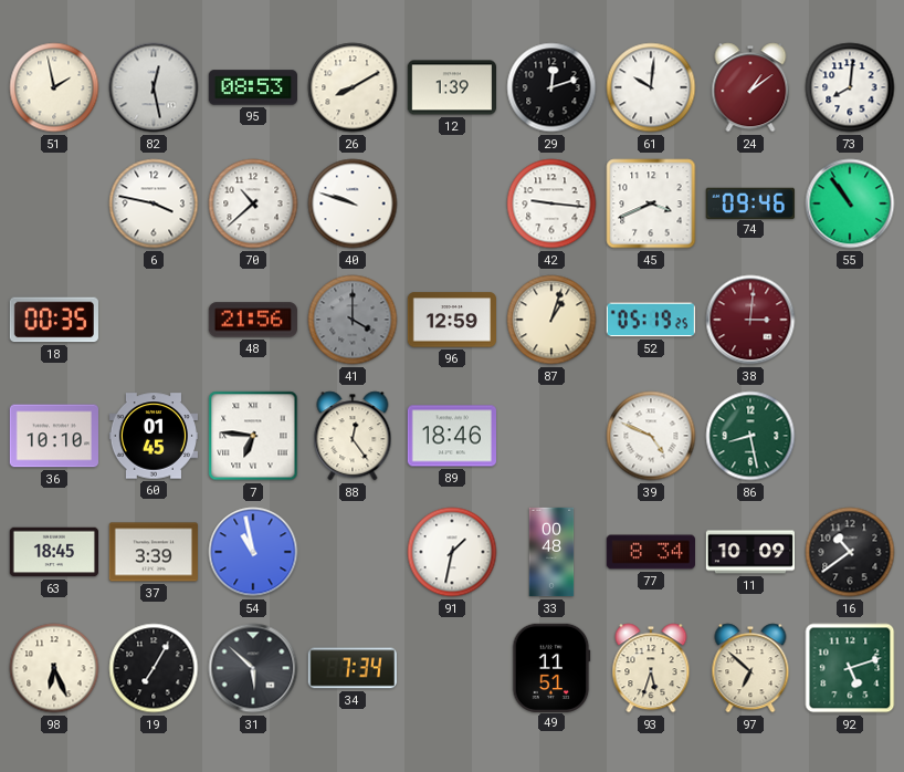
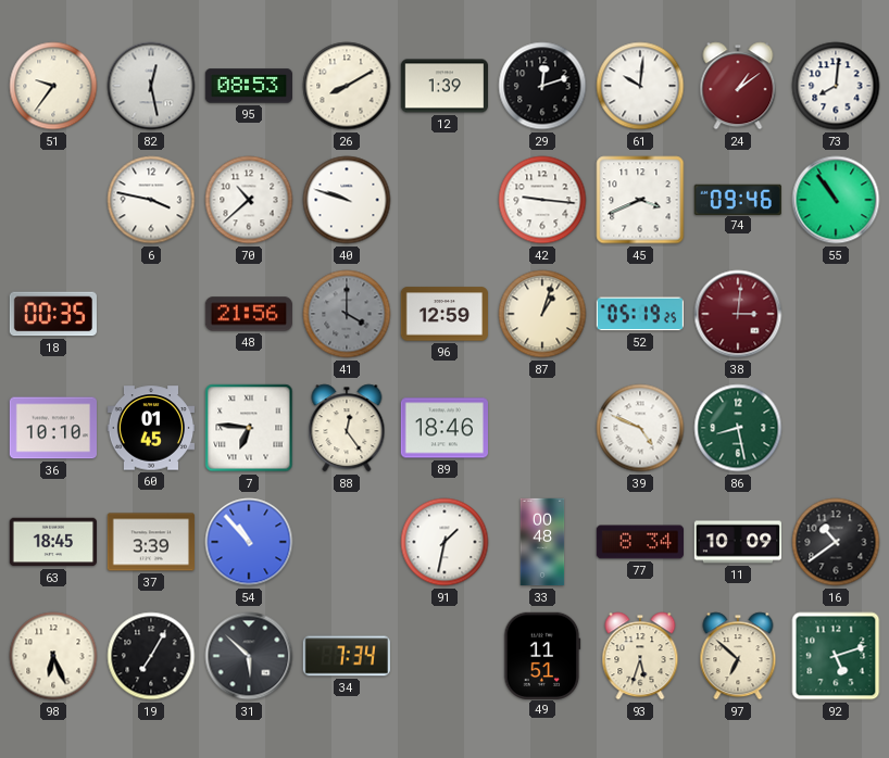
51: 1:58 -> 9:36 (53, 86)
54: 10:58 -> 10:53 (249, 542)
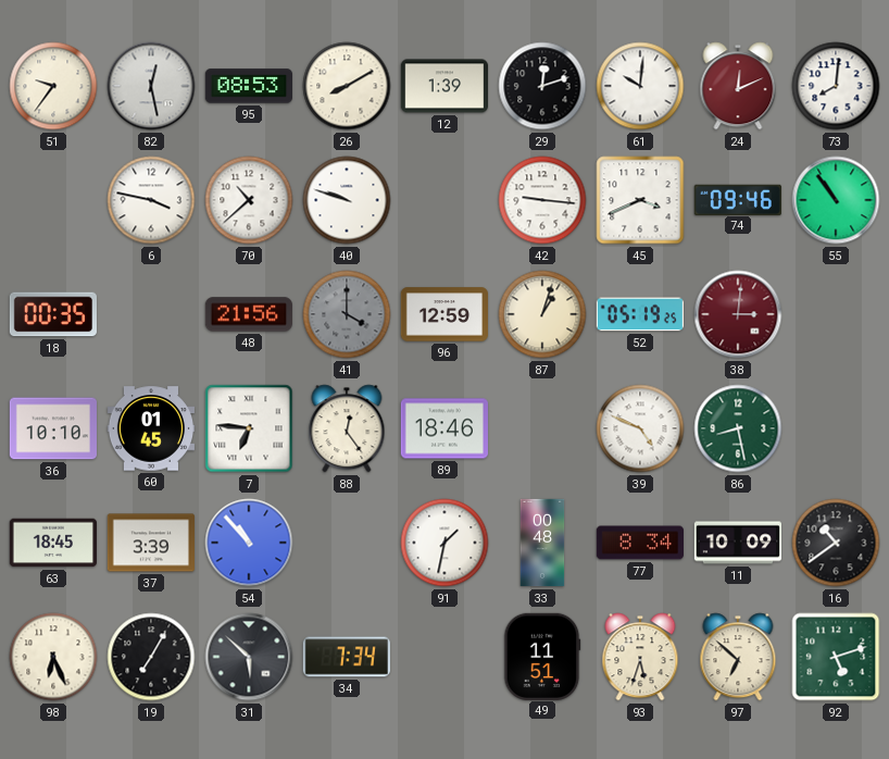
24: 1:09 -> 12:11 (738, 86)
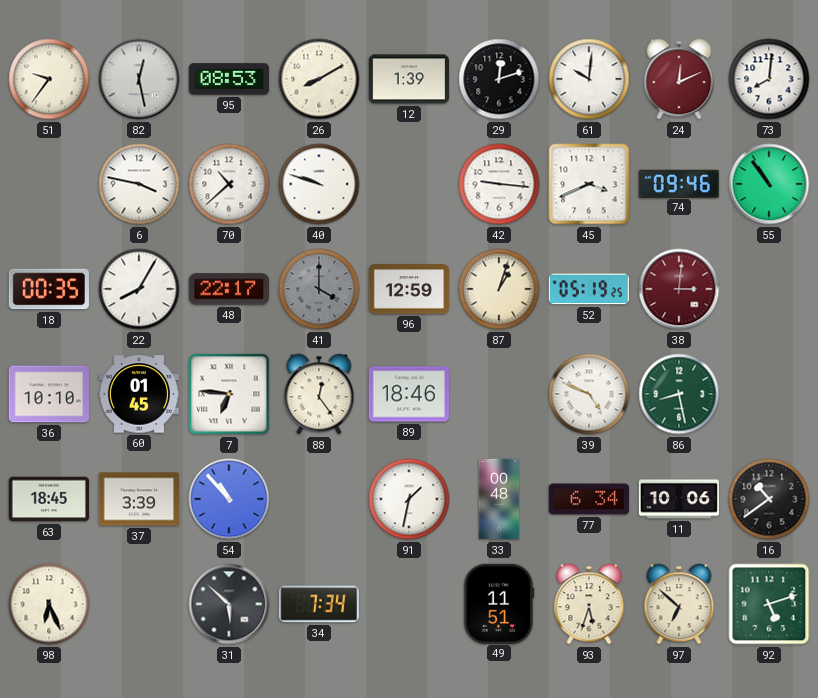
22: none -> 8:05 (139, 289)
48: 21:56 -> 22:17 (229, 289)
77: 8:34 -> 6:34 (588, 499)
11: 10:09 -> 10:06 (678, 499)
19: 7:05 -> none (151, 657)
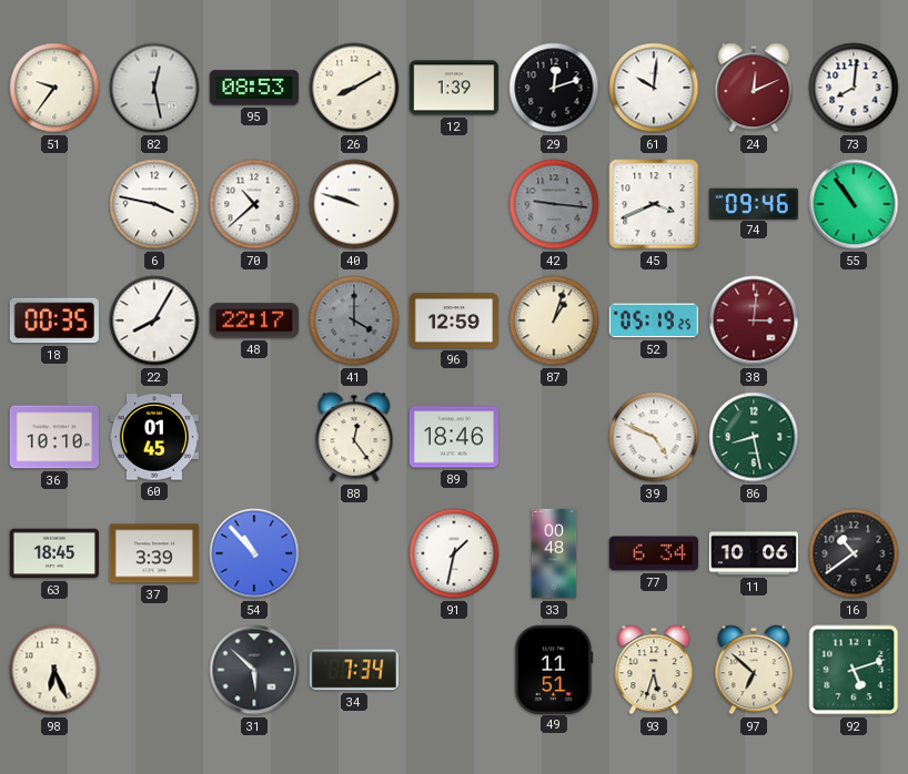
42 dial: white -> grey (554, 204)
7: 6:46 -> none (229, 394)
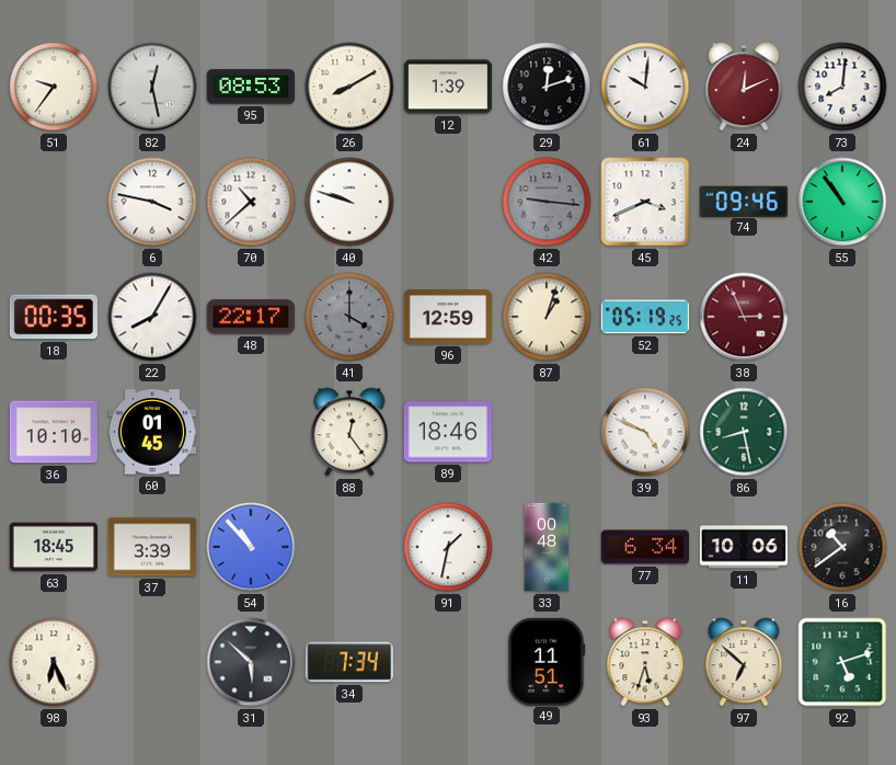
38: 3:01 -> 2:56 (744, 317)
